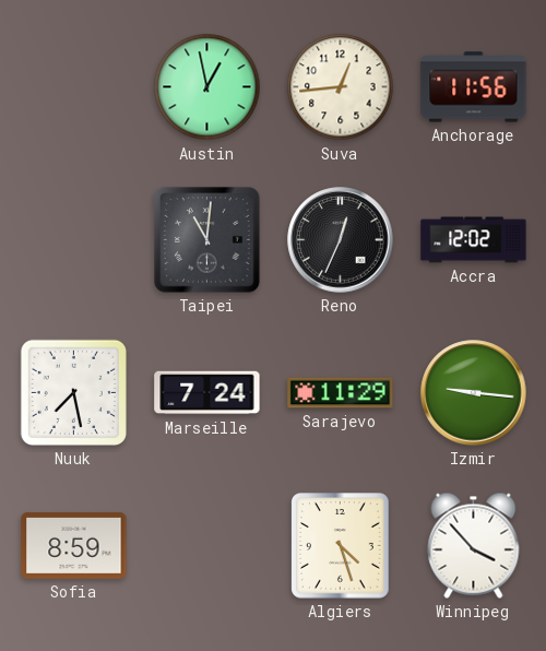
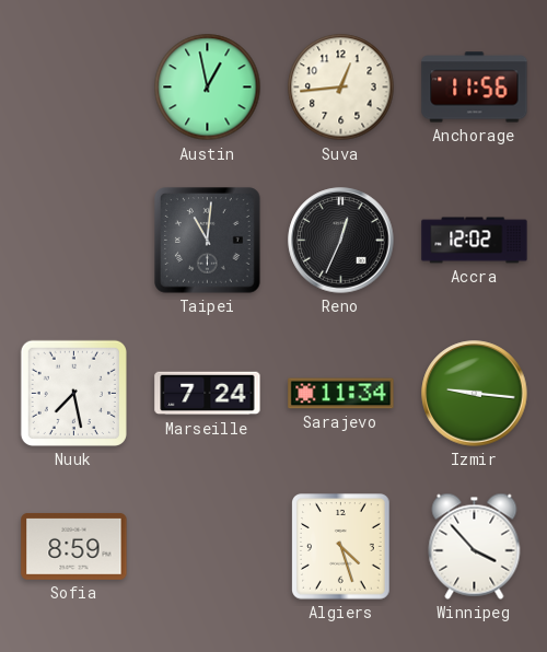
Sarajevo: 11:29 -> 11:34 (341, 394)
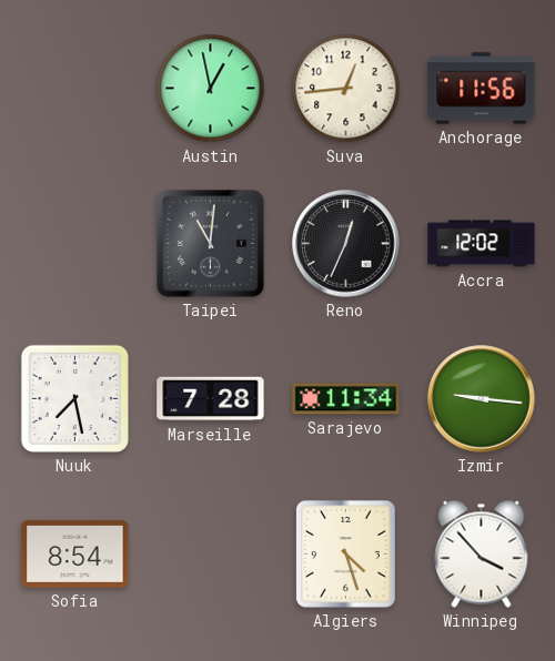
Marseille: 7:24 -> 7:28 (211, 399)
Sofia: 8:59 -> 8:54 (75, 553)
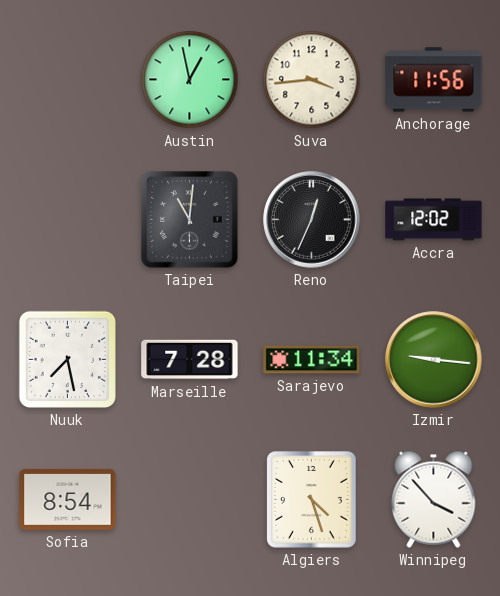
Suva: 12:44 -> 3:44 (312, 80)
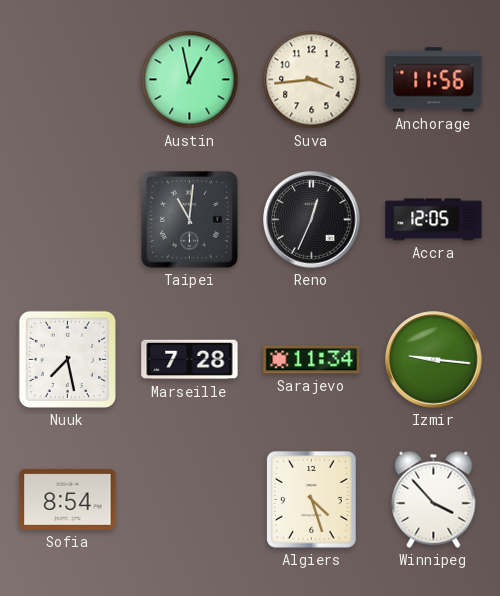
Accra: 12:02 -> 12:05 (434, 220)
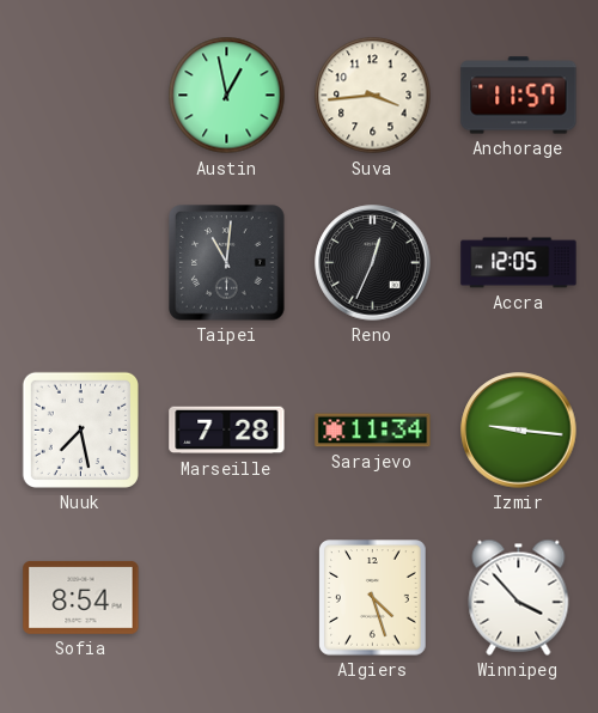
Anchorage: 11:56 -> 11:57 (519, 96)
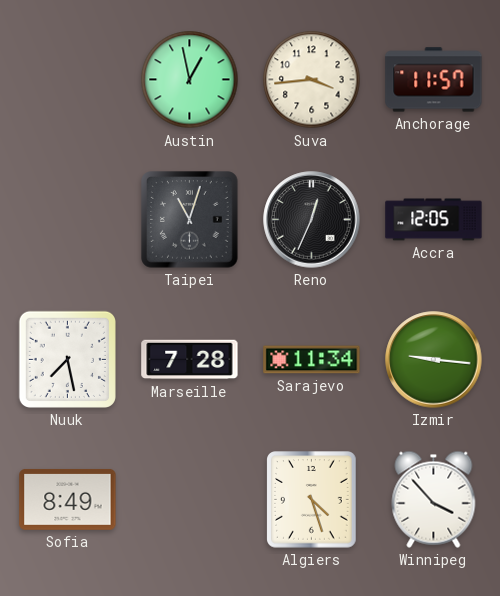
Taipei: 11:01 -> 11:03 (190, 220)
Sofia: 8:54 -> 8:49 (68, 499)
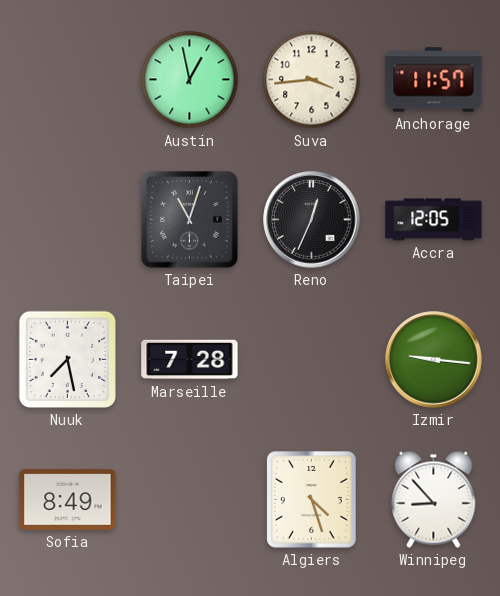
Sarajevo: 11:34 -> none (312, 360)
Winnipeg: 3:53 -> 8:53 (434, 499)
